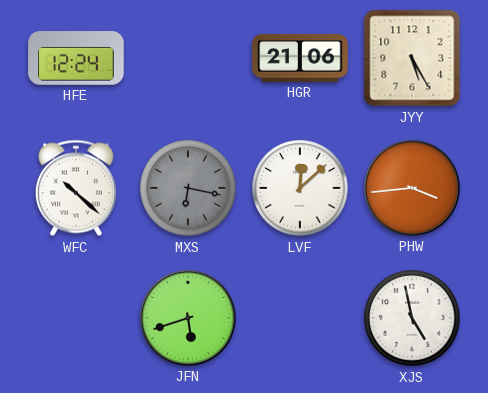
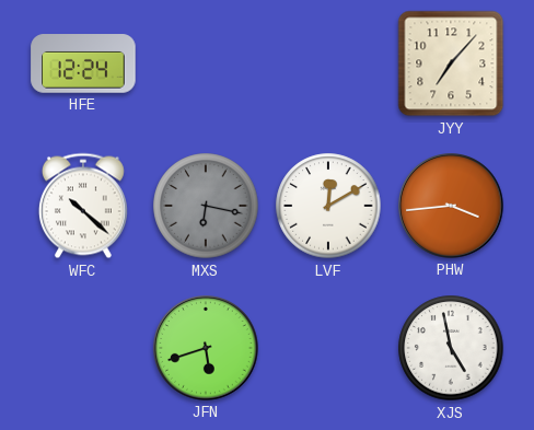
HGR: 21:06 -> none (300, 59)
JYY: 5:25 -> 7:07 (451, 63)
LVF: 12:08 -> 12:10 (328, 206)
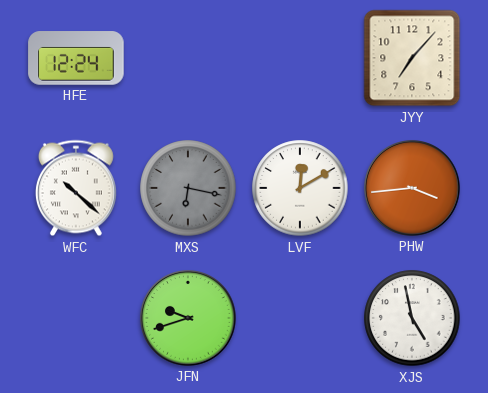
JFN: 5:42 -> 9:42 (188, 318)
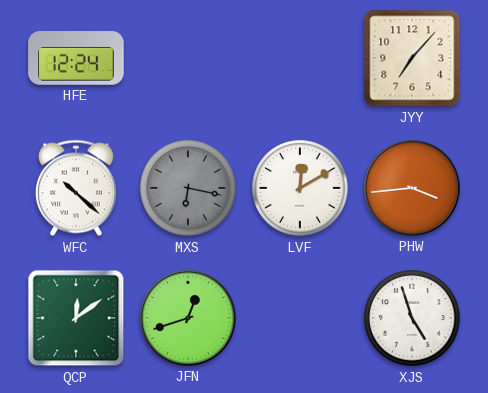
QCP: none -> 12:09 (76, 318)
JFN: 9:42 -> 12:42 (188, 318)
XJS: 4:58 -> 4:57 (412, 318)
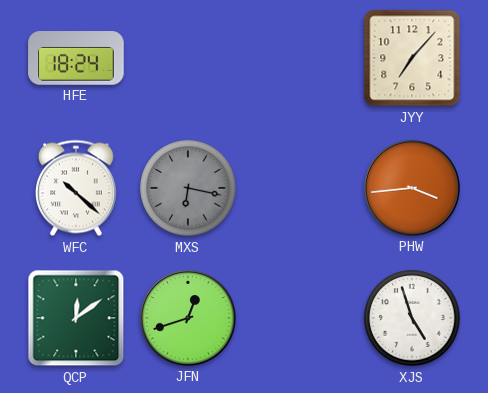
HFE: 12:24 -> 18:24 (76, 58)
LVF: 12:10 -> none (300, 188)
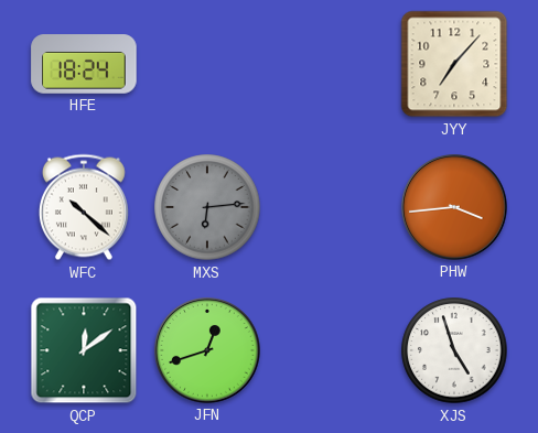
MXS: 6:17 -> 6:14 (207, 207)
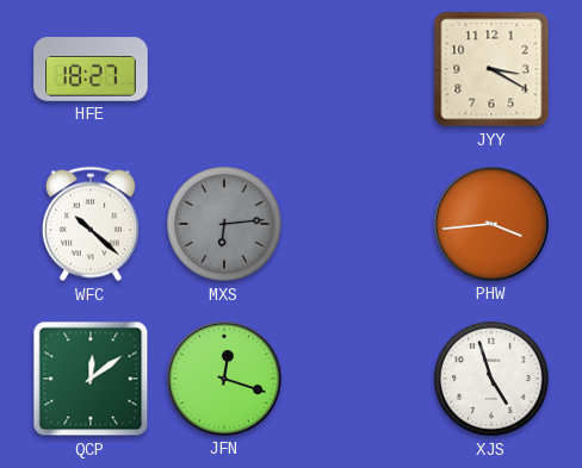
HFE: 18:24 -> 18:27 (91, 69)
JYY: 7:07 -> 3:20 (491, 69)
JFN: 12:42 -> 12:18 (224, 379)
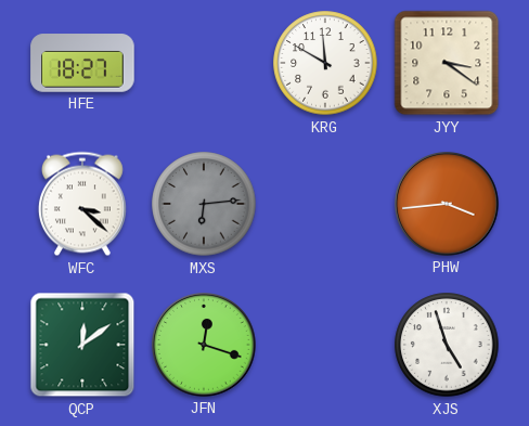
KRG: none -> 11:50 (325, 63)
JYY: 3:20 -> 3:21 (447, 63)
WFC: 10:22 -> 3:22 (82, 204)
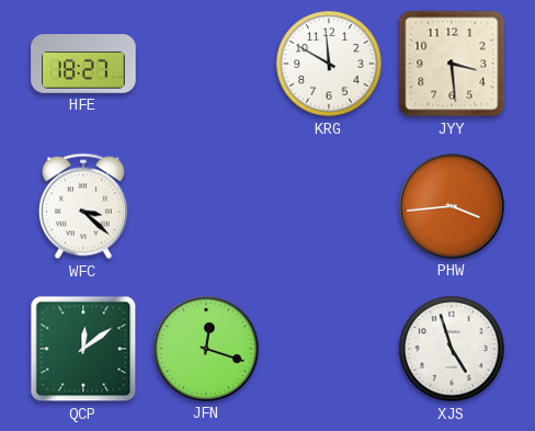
JYY: 3:21 -> 3:29 (452, 64)
MXS: 6:14 -> none (204, 204)
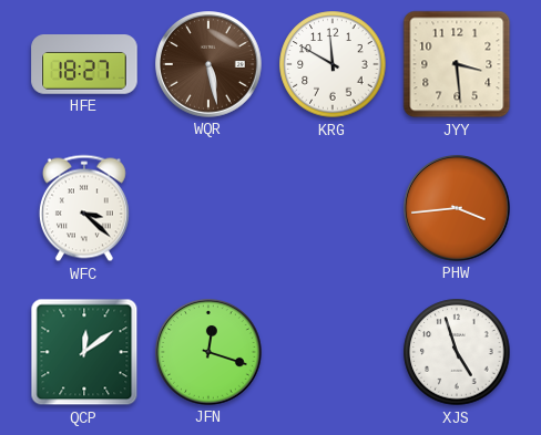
WQR: none -> 5:28 (208, 64)
